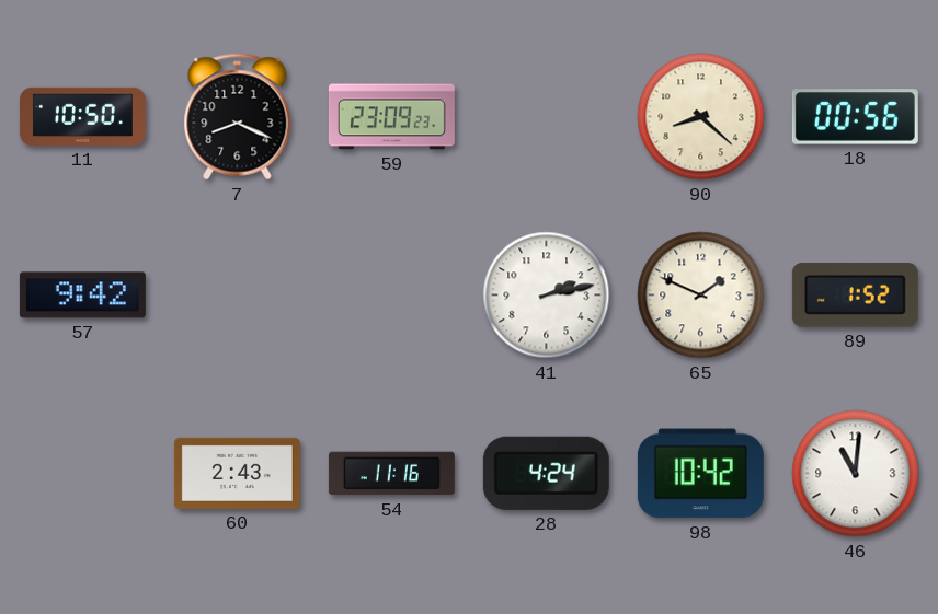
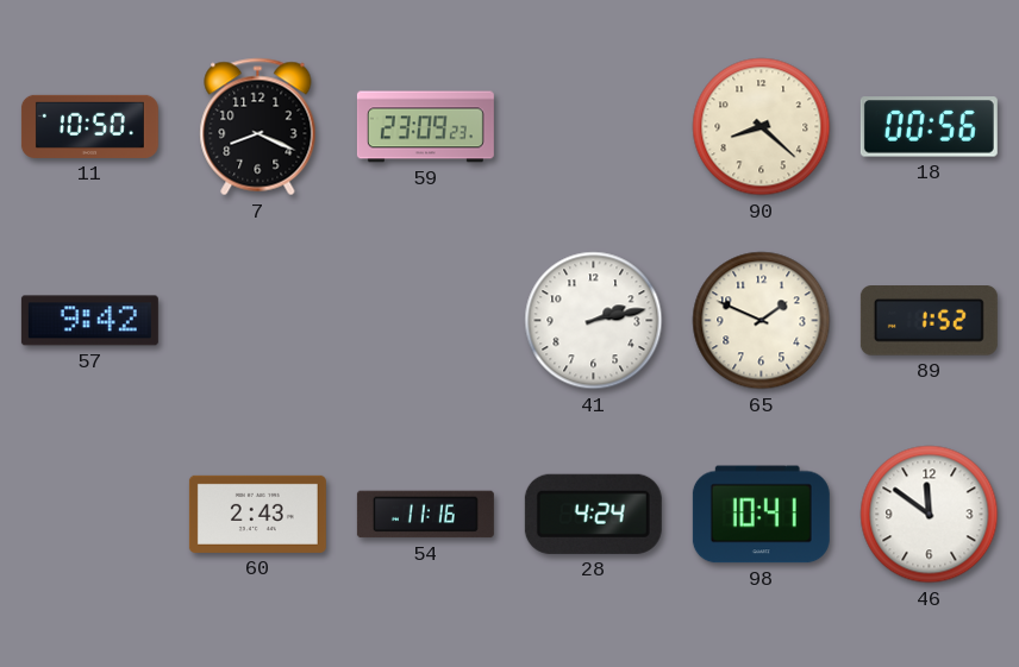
98: 10:42 -> 10:41 (761, 515)
46: 11:01 -> 11:51 (930, 515)
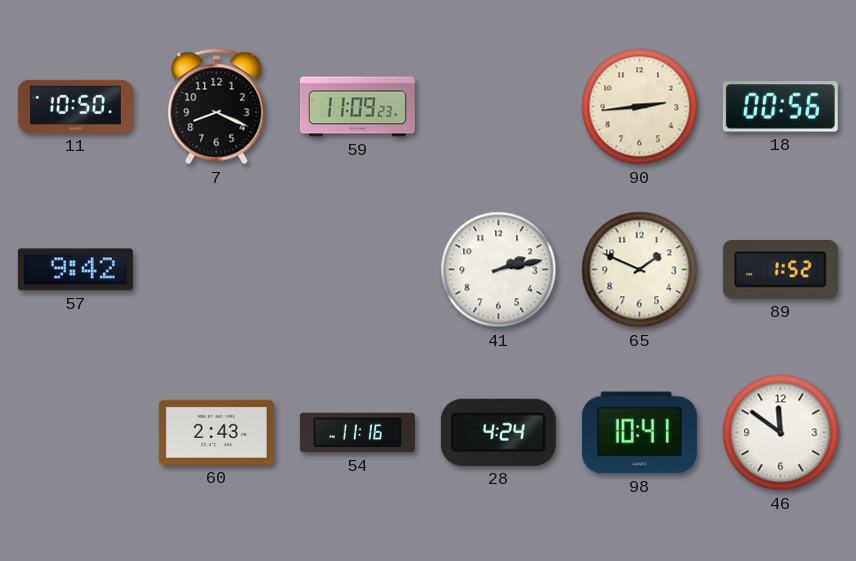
59: 23:09 -> 11:09 (357, 107)
90: 8:22 -> 2:44 (640, 107)
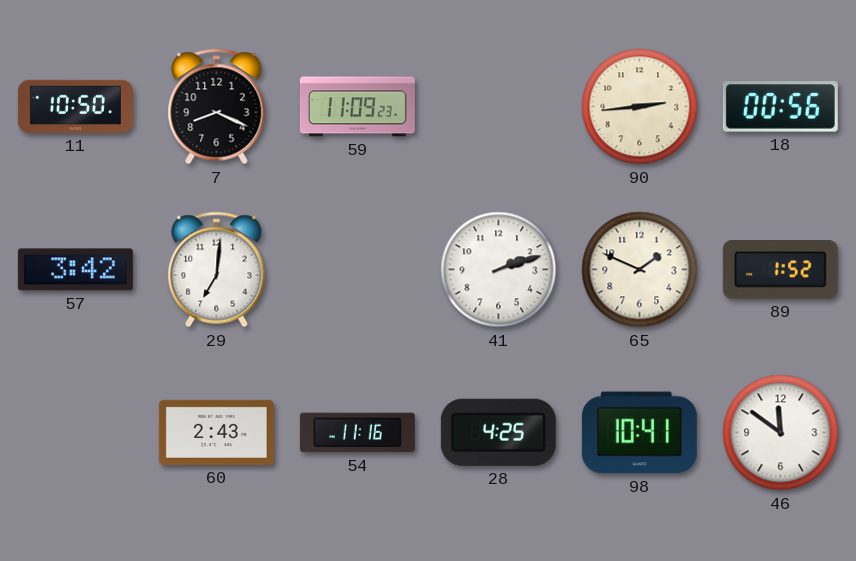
57: 9:42 -> 3:42 (75, 270)
29: none -> 7:01 (217, 270)
41: 2:13 -> 2:12 (499, 270)
28: 4:24 -> 4:25 (498, 432)
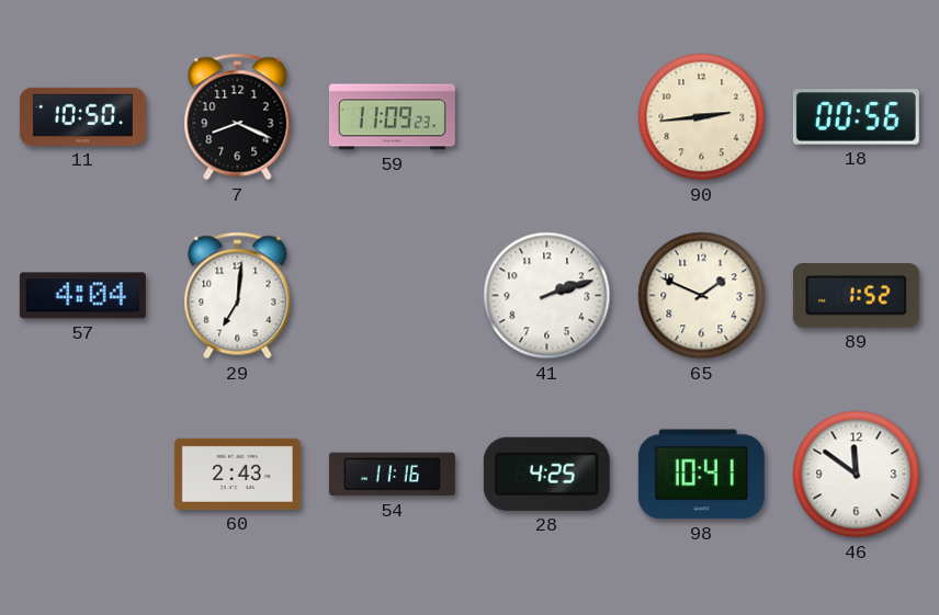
57: 3:42 -> 4:04 (82, 296)
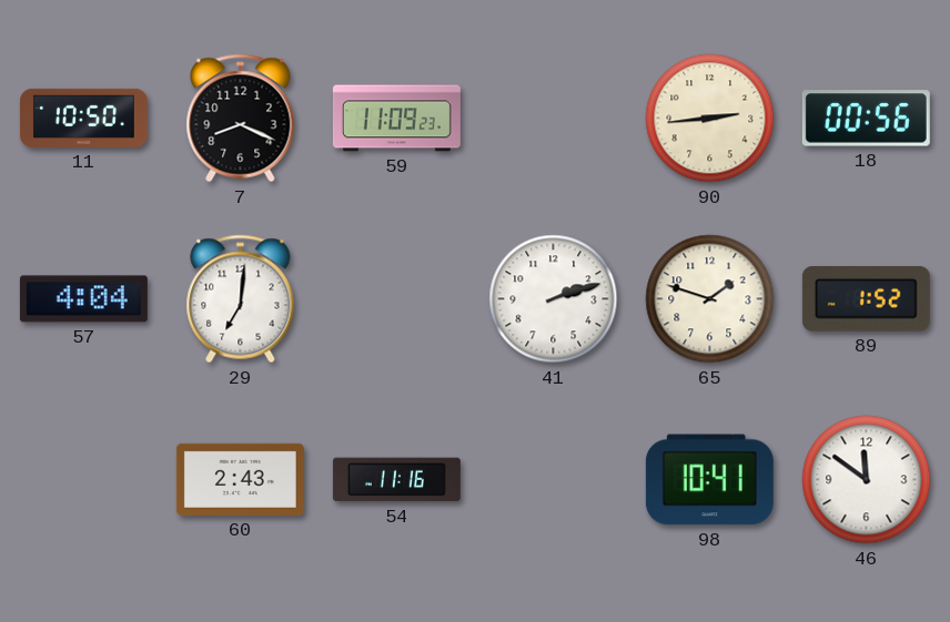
65: 1:49 -> 1:48 (710, 299)
28: 4:25 -> none (546, 474)
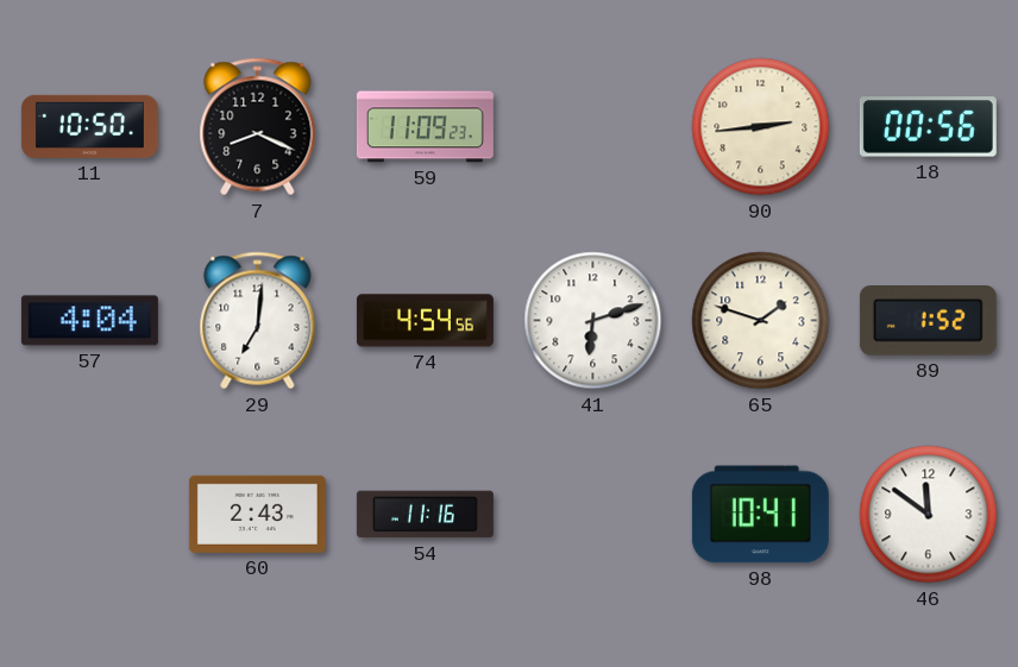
74: none -> 4:54 (425, 321)
41: 2:12 -> 6:12 (593, 321)
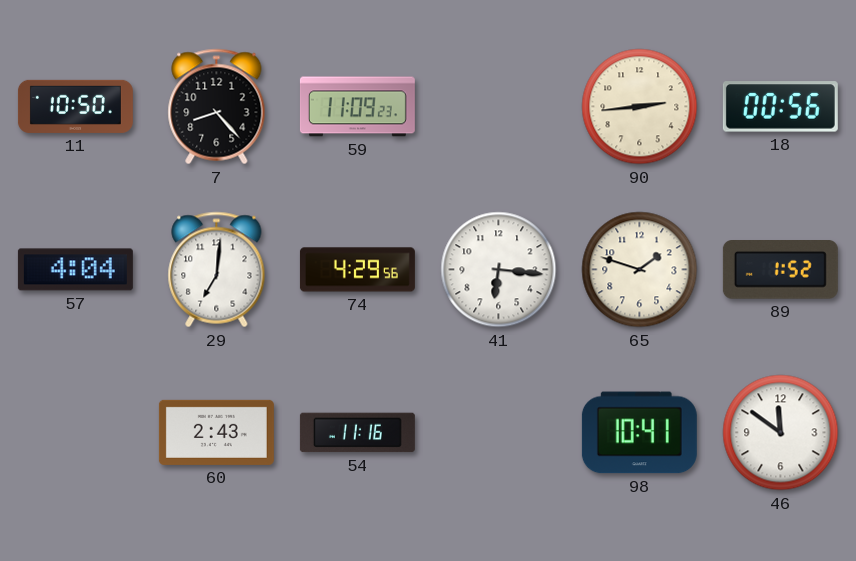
7: 8:19 -> 8:23 (217, 107)
74: 4:54 -> 4:29 (357, 270)
41: 6:12 -> 6:16 (499, 270)
